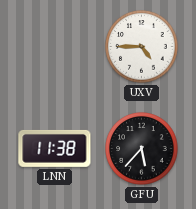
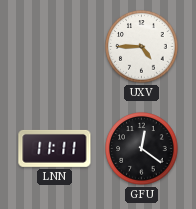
LNN: 11:38 -> 11:11 (55, 148)
GFU: 5:37 -> 12:21 (142, 149)
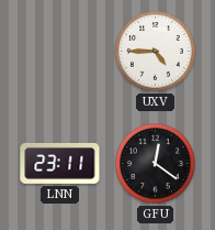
LNN: 11:11 -> 23:11 (60, 163)
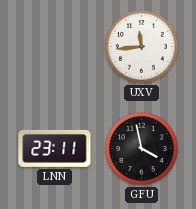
UXV: 4:45 -> 11:44 (142, 47)
GFU: 12:21 -> 3:58 (142, 149)
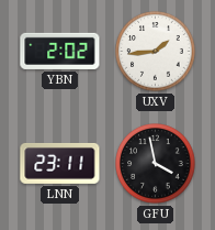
YBN: none -> 2:02 (60, 51)
UXV: 11:44 -> 1:44 (156, 52)
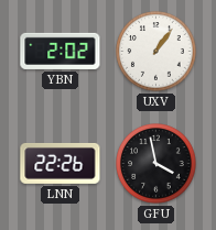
UXV: 1:44 -> 1:06 (156, 52)
LNN: 23:11 -> 22:26 (61, 163)
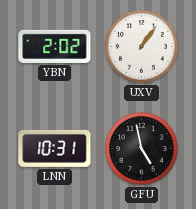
LNN: 22:26 -> 10:31 (55, 148)
GFU: 3:58 -> 4:58 (142, 149)
